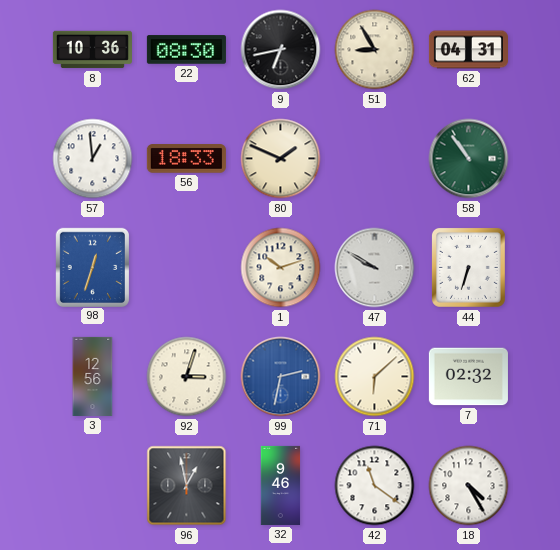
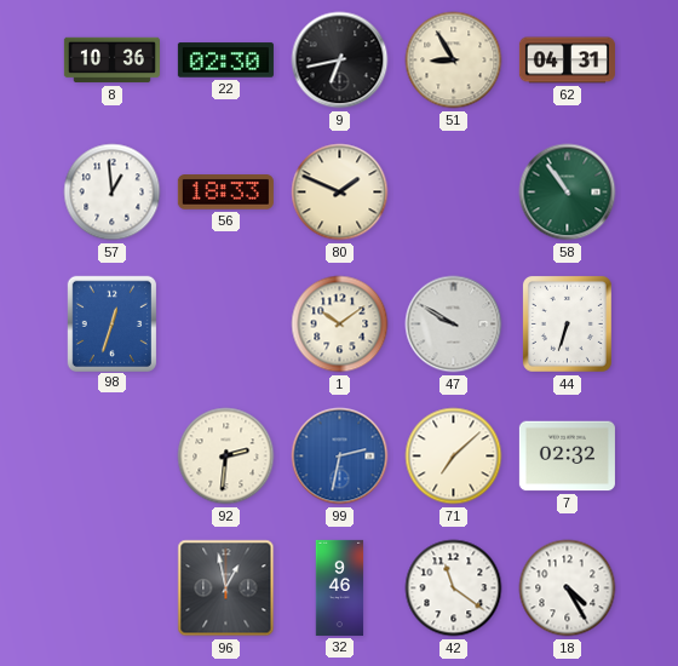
22: 08:30 -> 02:30 (225, 61)
1: 10:12 -> 10:09 (340, 325)
3: 12:56 -> none (93, 376)
92: 3:03 -> 2:31 (226, 457)
71: 6:08 -> 7:08 (454, 457)
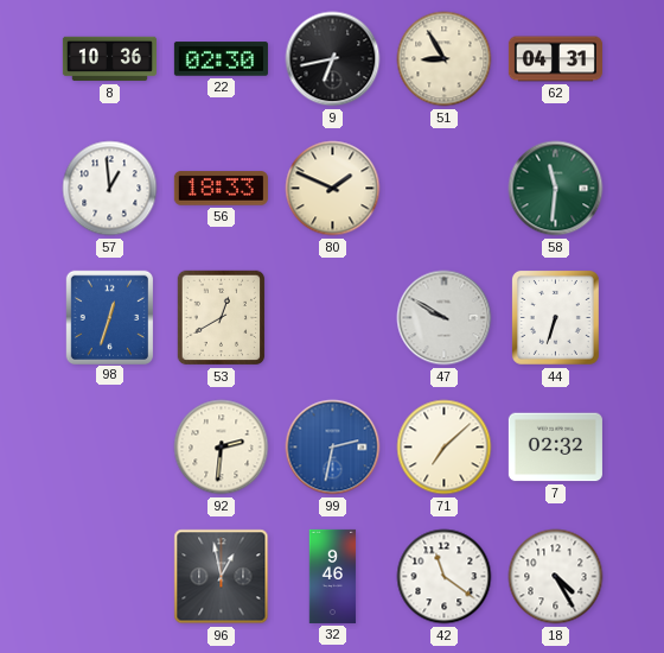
58: 10:54 -> 11:31 (556, 189)
53: none -> 12:40 (222, 318)
1: 10:09 -> none (340, 325)
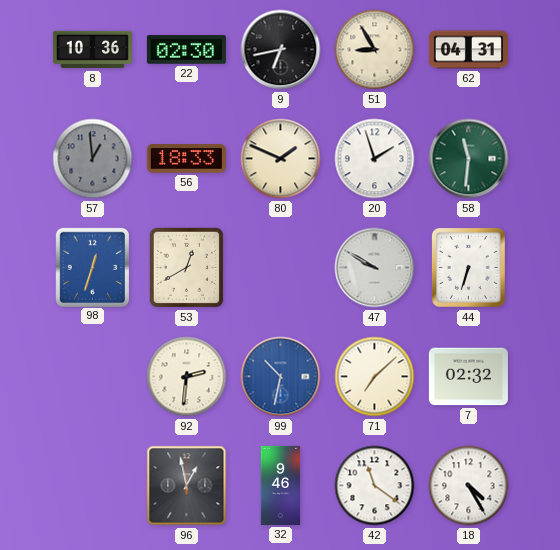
57 dial: white -> grey (93, 159)
20: none -> 1:57 (375, 159)
99: 2:32 -> 10:32 (281, 377)
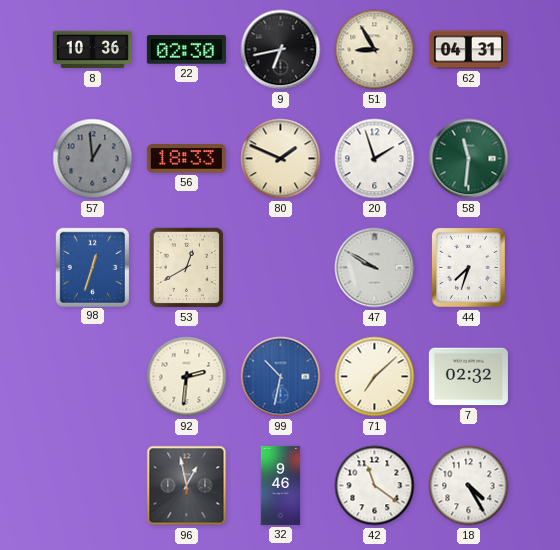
44: 6:33 -> 7:33 (468, 267)
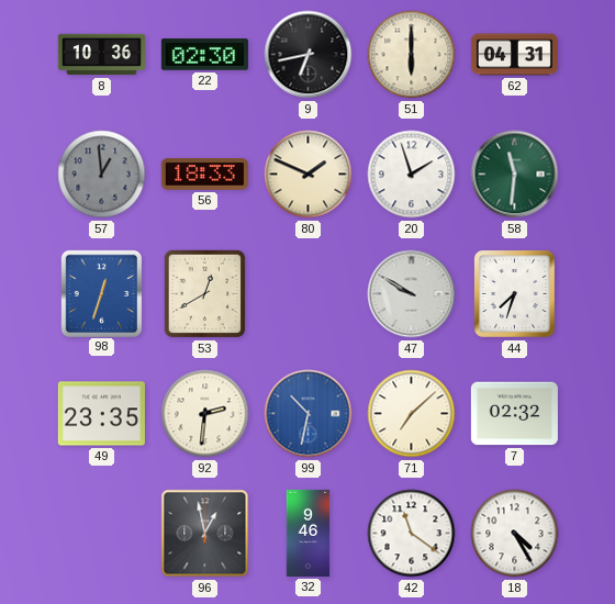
51: 8:55 -> 6:00 (412, 55)
49: none -> 23:35 (101, 414)
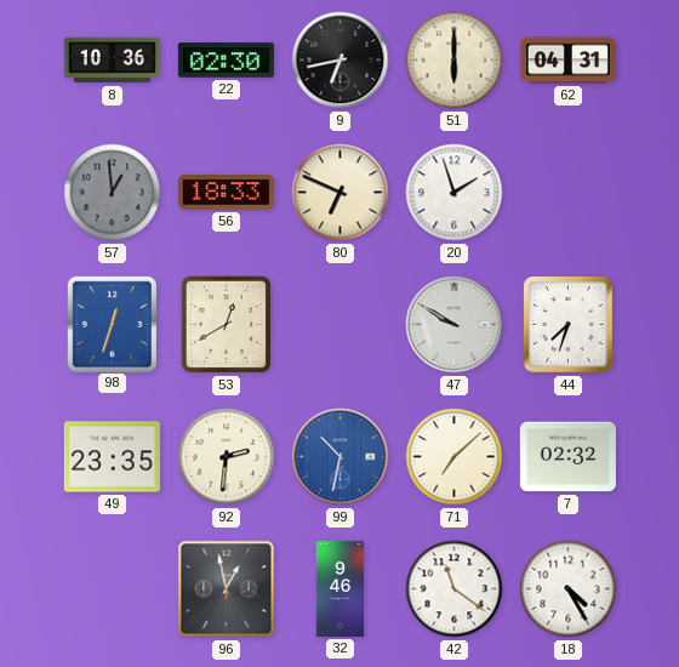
80: 1:49 -> 6:49 (341, 193)
58: 11:31 -> none (515, 175)
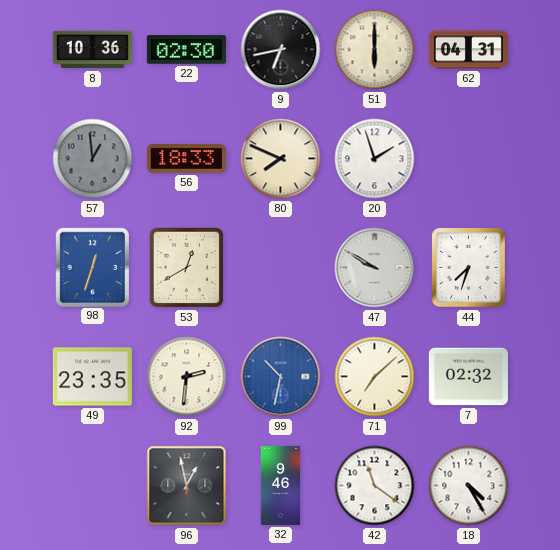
80: 6:49 -> 7:49 (281, 159)
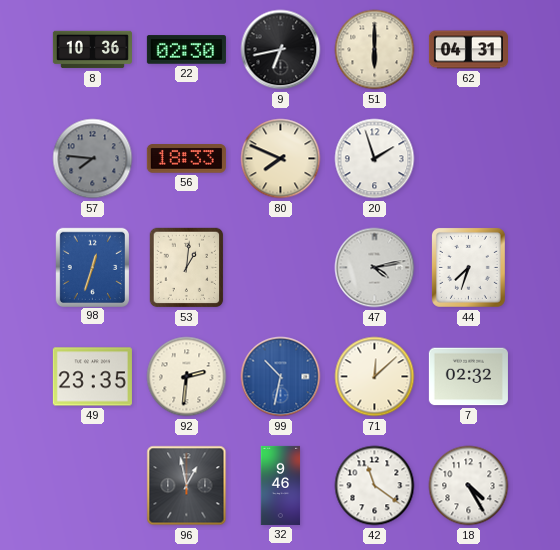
57: 12:59 -> 7:46 (93, 159)
53: 12:40 -> 1:01 (187, 268)
47: 9:50 -> 4:13 (375, 268)
71: 7:08 -> 12:08 (375, 377)
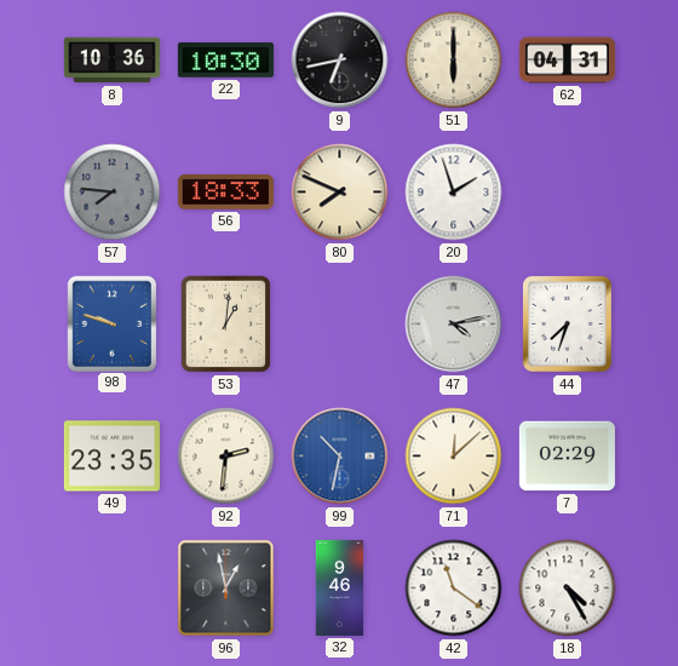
22: 02:30 -> 10:30 (225, 61)
98: 12:33 -> 9:48 (111, 323)
7: 02:32 -> 02:29 (567, 457)
